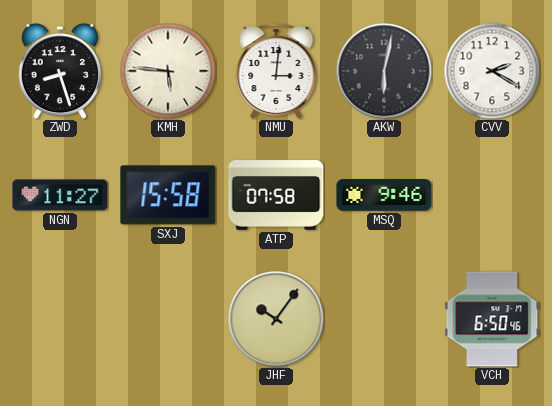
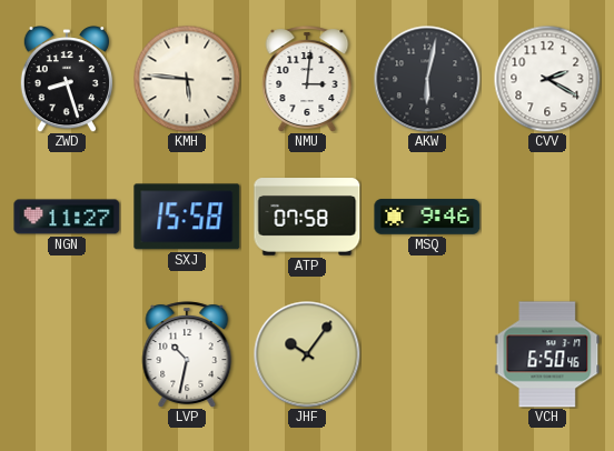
LVP: none -> 10:32 (187, 354)
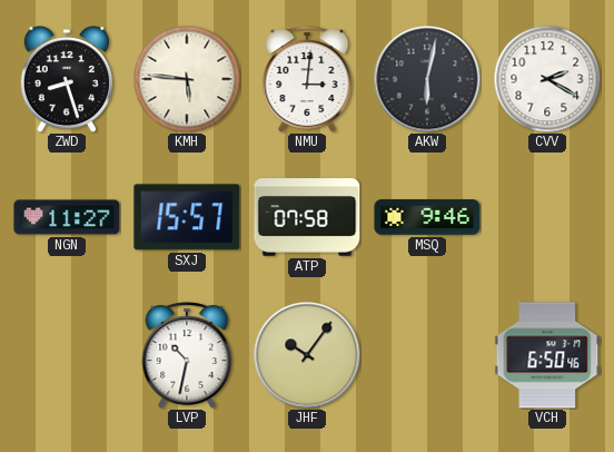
SXJ: 15:58 -> 15:57 (187, 217)
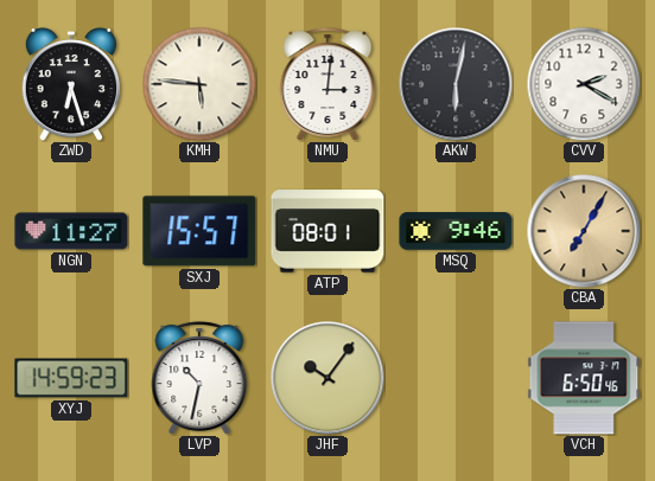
ZWD: 8:27 -> 6:27 (70, 85)
ATP: 07:58 -> 08:01 (327, 231)
CBA: none -> 7:05 (584, 231)
XYJ: none -> 14:59 (71, 378)
